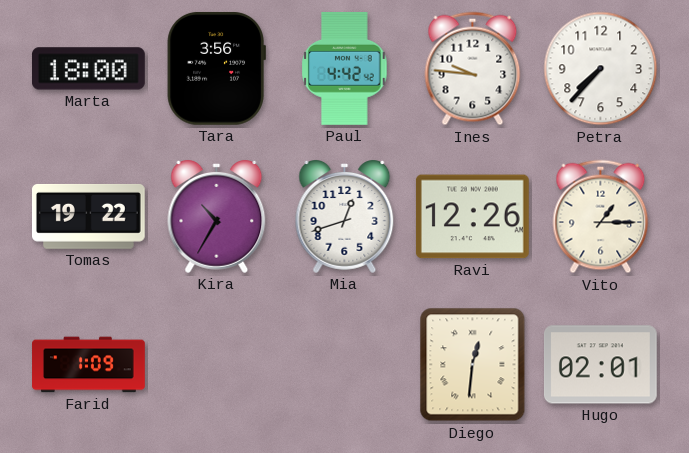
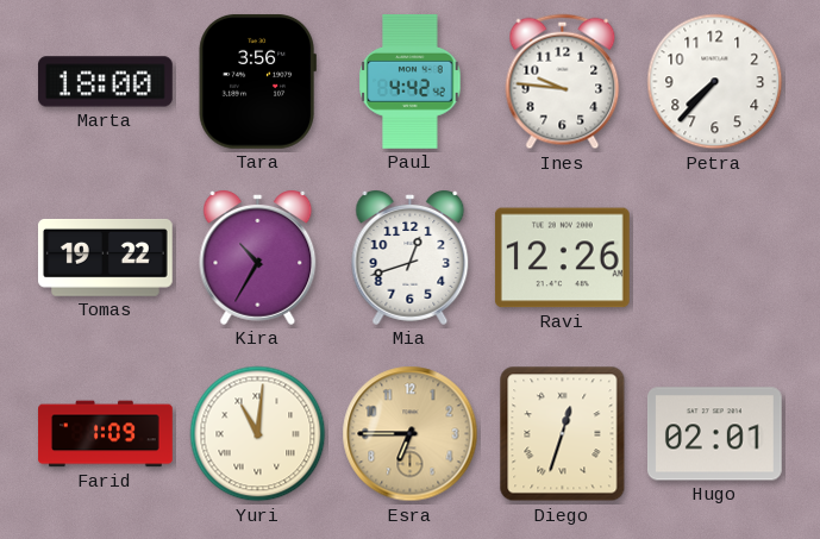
Vito: 1:15 -> none (601, 217)
Yuri: none -> 11:01 (258, 434)
Esra: none -> 6:45 (411, 434)
Diego: 12:31 -> 12:33 (563, 434)
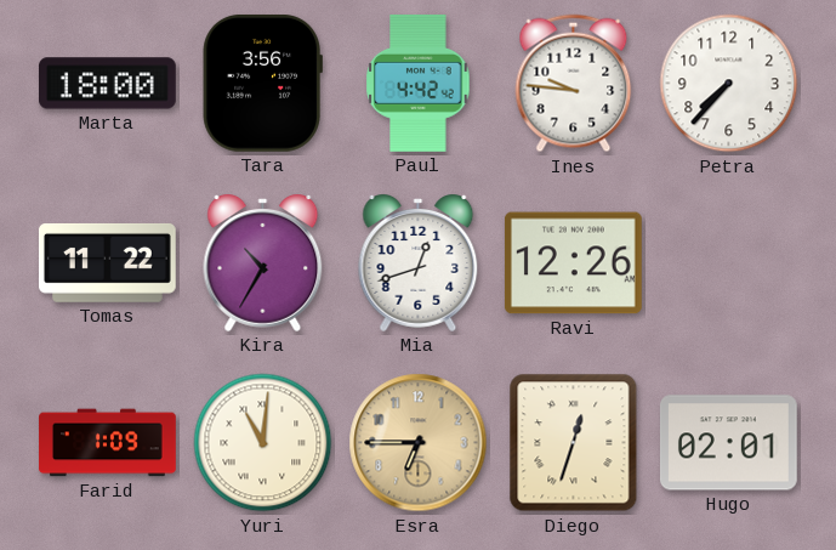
Tomas: 19:22 -> 11:22 (107, 262)
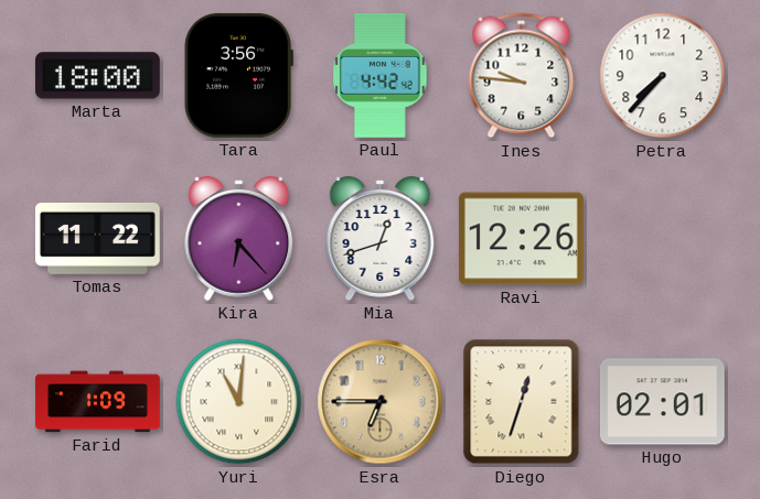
Kira: 10:35 -> 6:23 (239, 239)
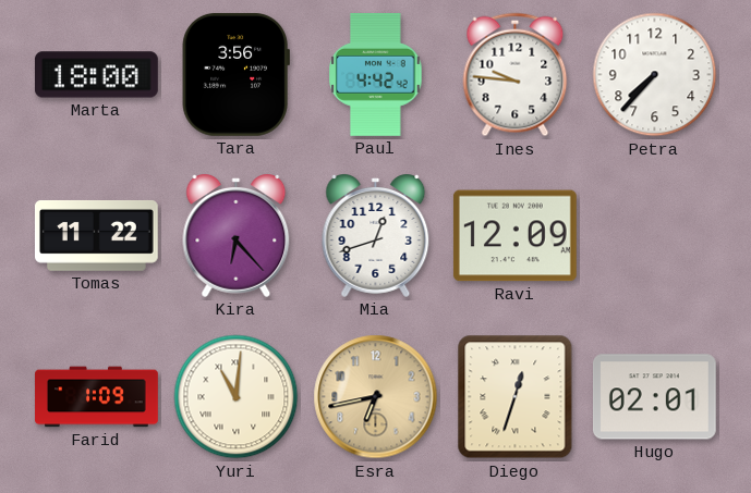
Ravi: 12:26 -> 12:09 (514, 236)
Esra: 6:45 -> 6:43 (376, 397)
